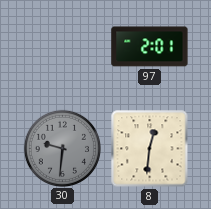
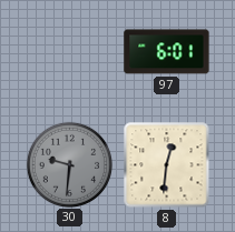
97: 2:01 -> 6:01 (167, 52)
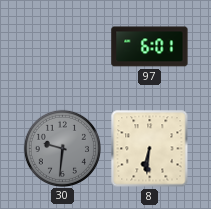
8: 12:31 -> 6:31 (150, 149)
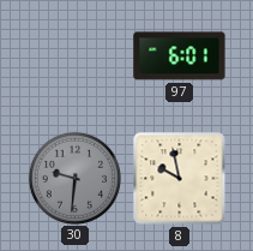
8: 6:31 -> 9:58 (180, 179)
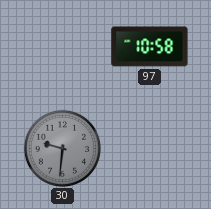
97: 6:01 -> 10:58 (150, 47)
8: 9:58 -> none (180, 179)
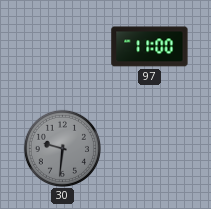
97: 10:58 -> 11:00 (150, 47)
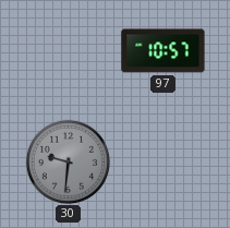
97: 11:00 -> 10:57 (164, 51)
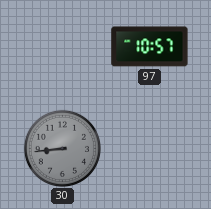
30: 9:31 -> 8:44 (62, 148)
